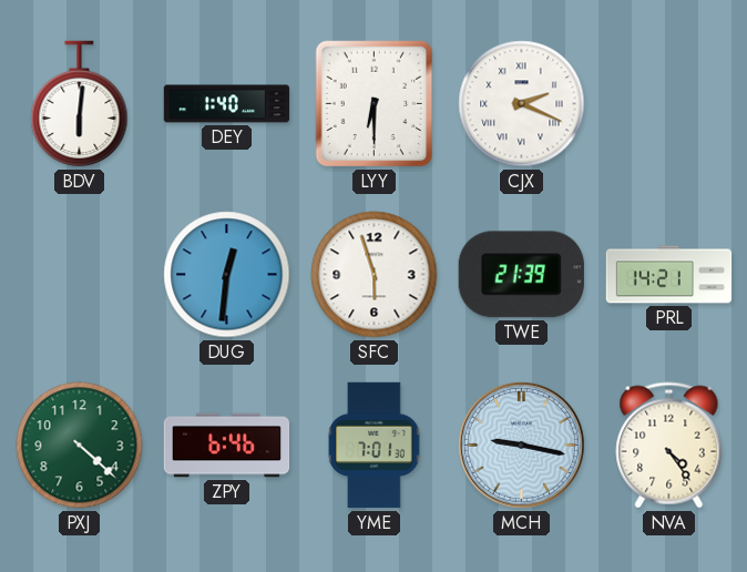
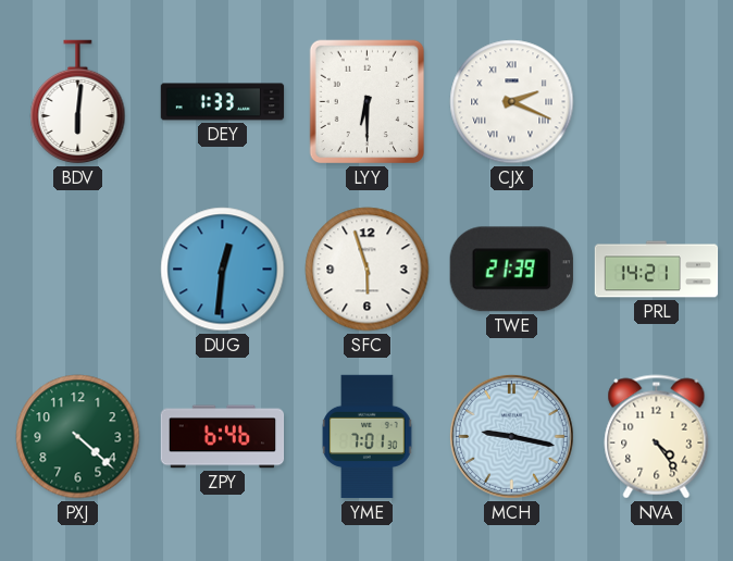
DEY: 1:40 -> 1:33 (223, 102)
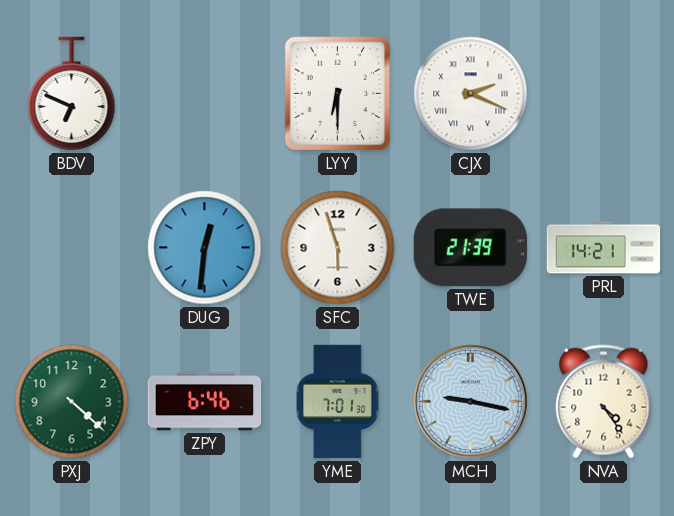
BDV: 6:01 -> 6:49 (72, 94)
DEY: 1:33 -> none (223, 102)
